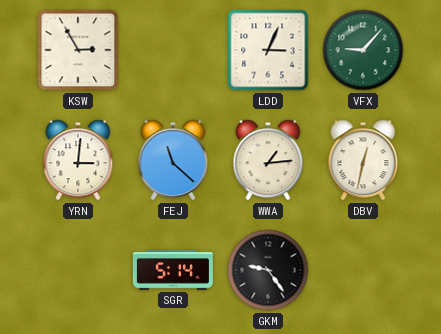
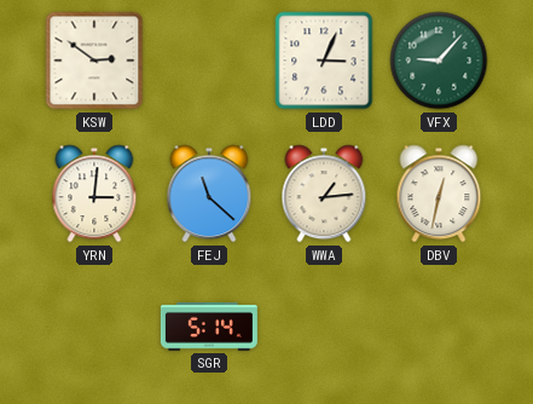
KSW: 2:55 -> 2:51 (94, 60)
GKM: 9:24 -> none (268, 270)
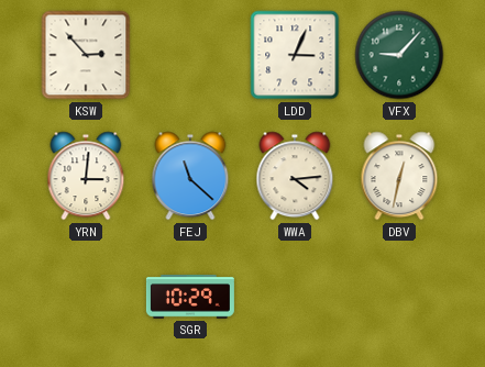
KSW: 2:51 -> 2:53 (86, 55)
WWA: 1:14 -> 4:14 (295, 176)
SGR: 5:14 -> 10:29 (190, 298)
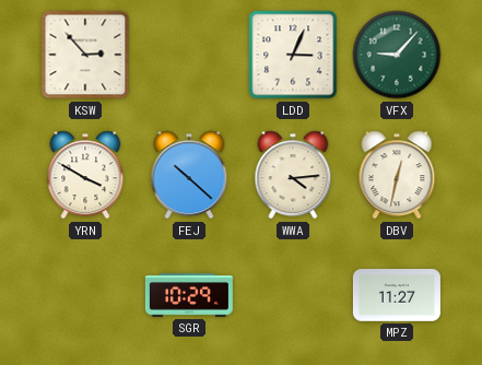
YRN: 3:01 -> 3:50 (85, 175)
FEJ: 11:22 -> 10:22 (189, 175)
MPZ: none -> 11:27 (397, 295)
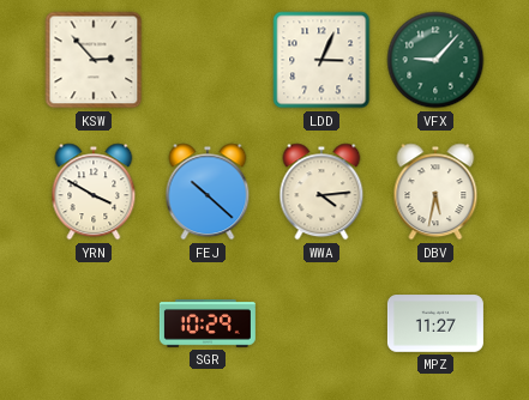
DBV: 12:32 -> 5:32 (435, 192)
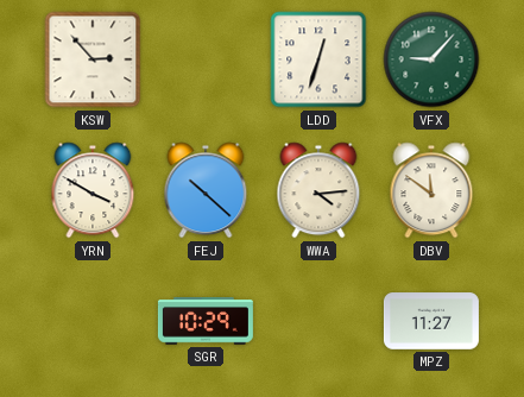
LDD: 3:04 -> 12:33 (318, 59)
DBV: 5:32 -> 11:51 (431, 190)
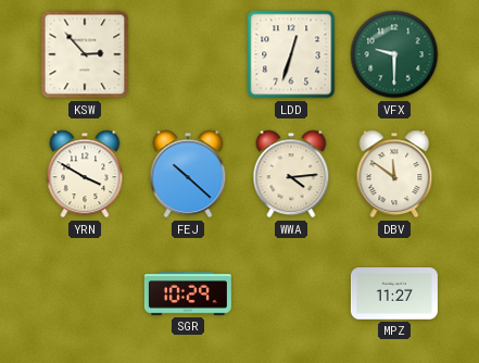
VFX: 9:07 -> 9:30 (394, 54)
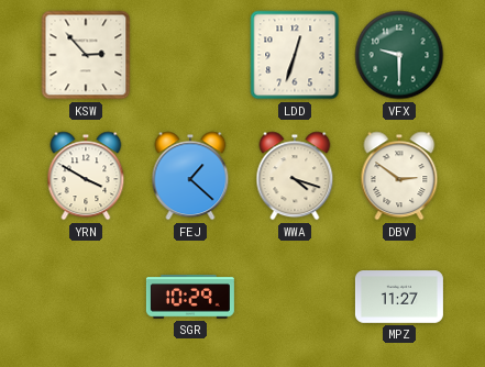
FEJ: 10:22 -> 1:22 (190, 176)
WWA: 4:14 -> 4:18 (295, 176)
DBV: 11:51 -> 2:51 (399, 176)
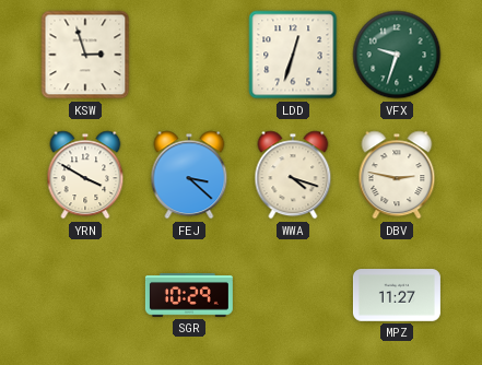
KSW: 2:53 -> 2:57 (85, 55)
VFX: 9:30 -> 9:33 (397, 55)
FEJ: 1:22 -> 3:22 (189, 175)
DBV: 2:51 -> 2:47 (397, 175)
